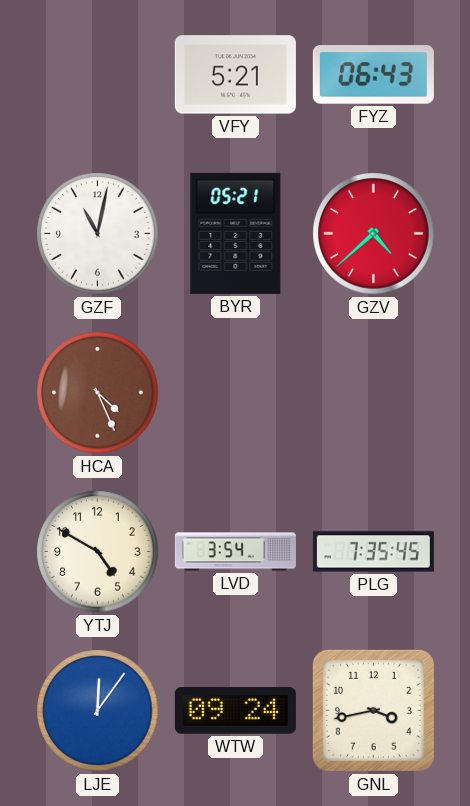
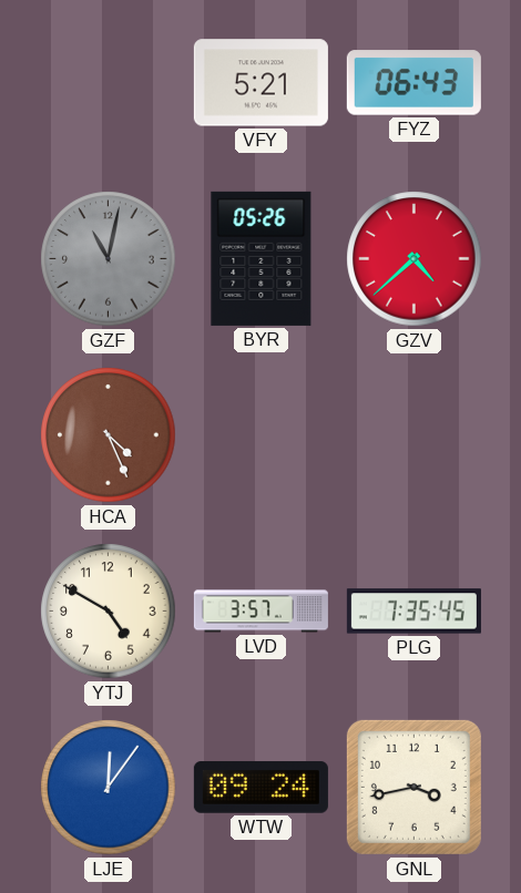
GZF dial: white -> grey (109, 259)
BYR: 05:21 -> 05:26 (262, 258)
LVD: 3:54 -> 3:57 (260, 612)
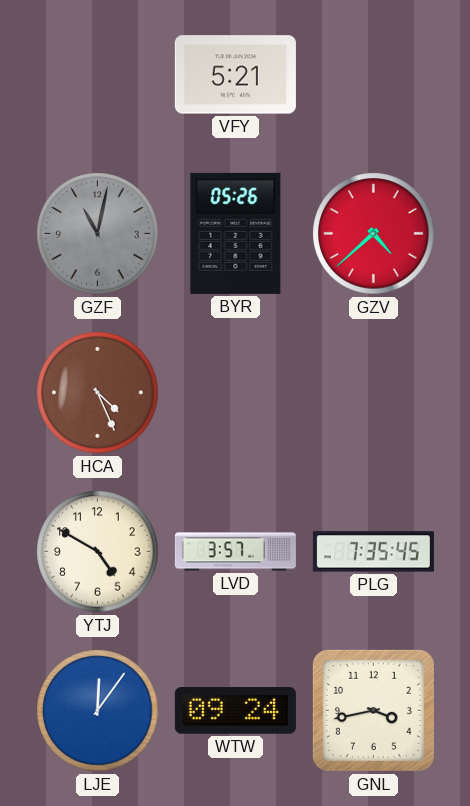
FYZ: 06:43 -> none (413, 83)
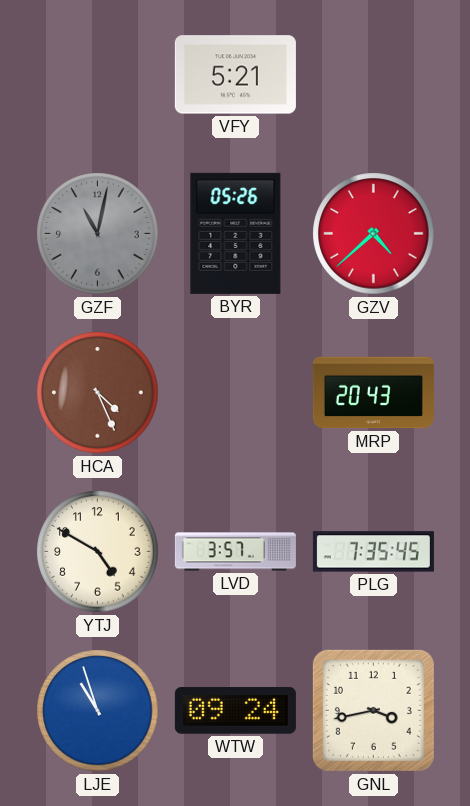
MRP: none -> 20:43 (373, 393)
LJE: 12:06 -> 10:57 (98, 711)
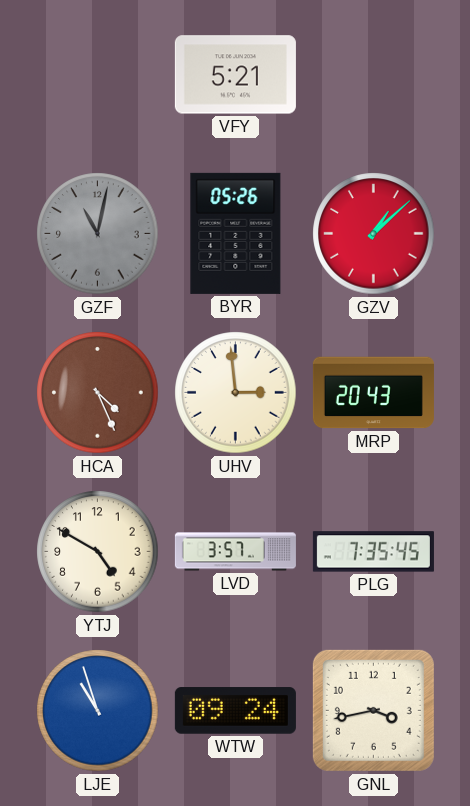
GZV: 4:38 -> 1:08 (374, 234)
UHV: none -> 2:59 (236, 393)
